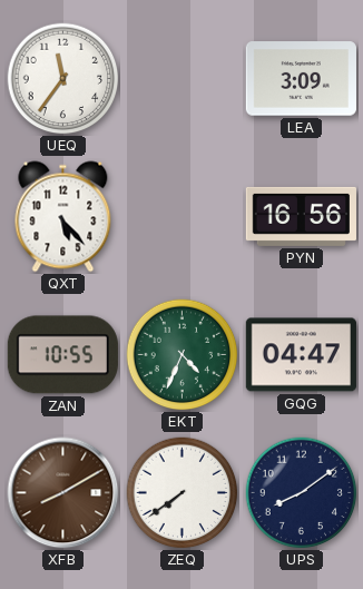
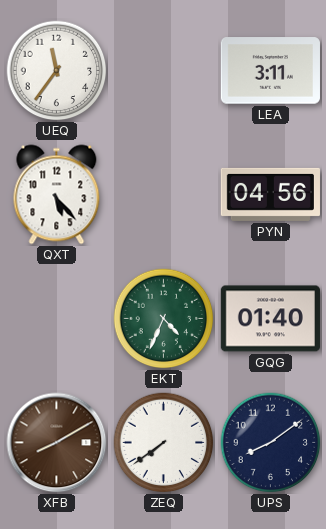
LEA: 3:09 -> 3:11 (270, 71)
PYN: 16:56 -> 04:56 (270, 194)
ZAN: 10:55 -> none (62, 355)
GQG: 04:47 -> 01:40 (270, 319)
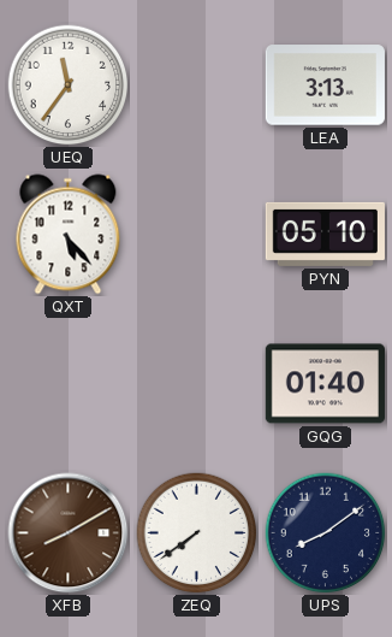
LEA: 3:11 -> 3:13 (325, 85)
PYN: 04:56 -> 05:10 (325, 234)
EKT: 4:34 -> none (164, 319)
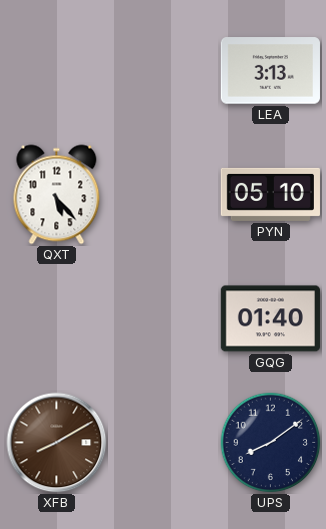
UEQ: 11:36 -> none (69, 85)
ZEQ: 7:39 -> none (197, 533)
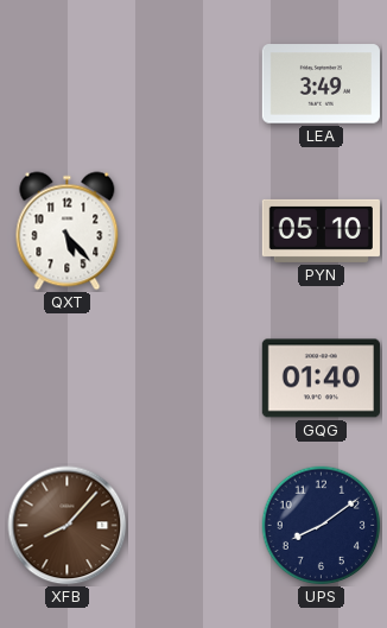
LEA: 3:13 -> 3:49 (321, 84)
XFB: 8:10 -> 8:07 (68, 526)
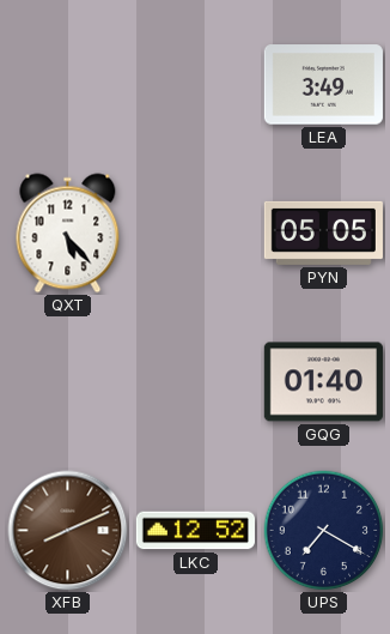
PYN: 05:10 -> 05:05 (323, 233)
XFB: 8:07 -> 8:11 (68, 531)
LKC: none -> 12:52 (195, 531)
UPS: 8:09 -> 7:20 (324, 531)
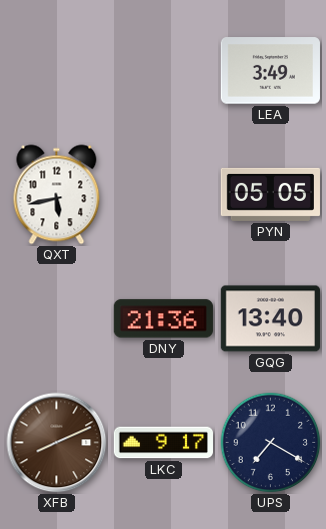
QXT: 5:23 -> 5:43 (57, 195)
DNY: none -> 21:36 (163, 319)
GQG: 01:40 -> 13:40 (270, 319)
LKC: 12:52 -> 9:17 (163, 443)
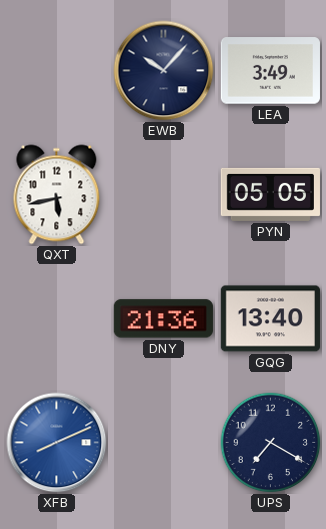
EWB: none -> 10:07 (164, 71)
XFB dial: brown -> blue (57, 443)
LKC: 9:17 -> none (163, 443)
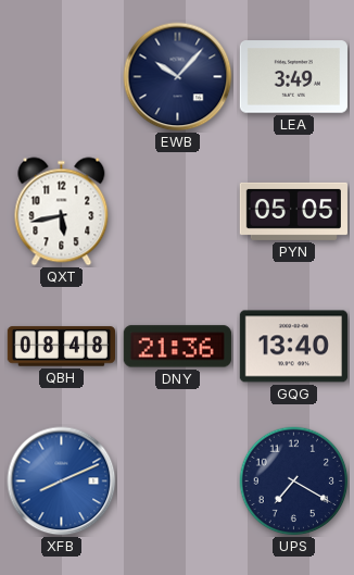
QBH: none -> 08:48 (61, 347)
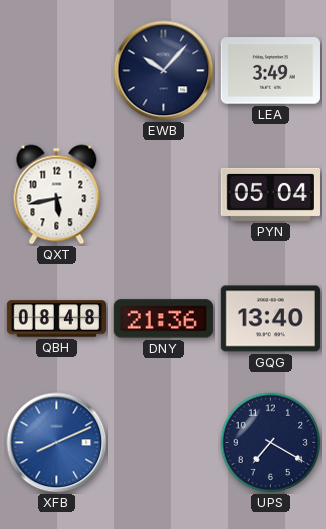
PYN: 05:05 -> 05:04 (270, 194)
